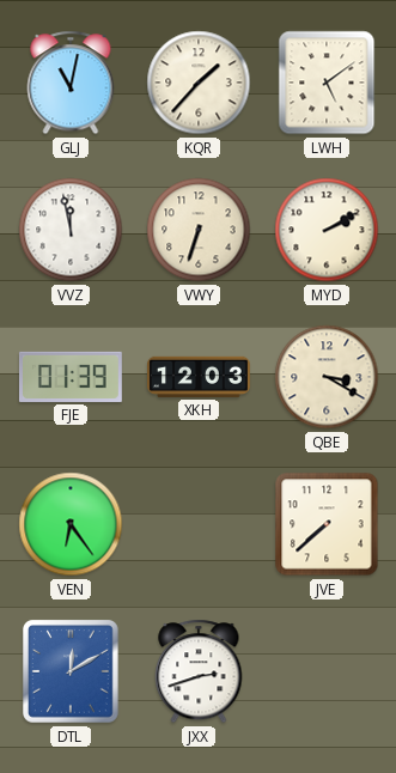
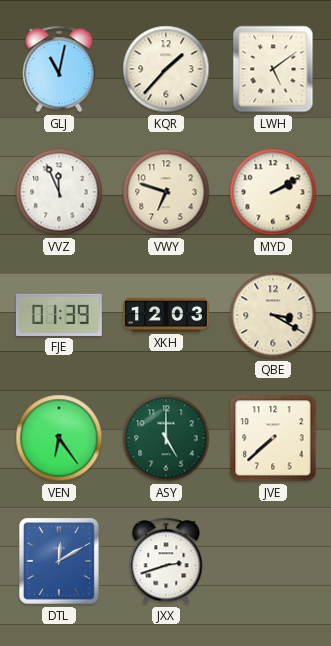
VVZ: 11:58 -> 11:56 (59, 192)
VWY: 6:33 -> 6:48 (166, 192)
ASY: none -> 5:00 (166, 438)
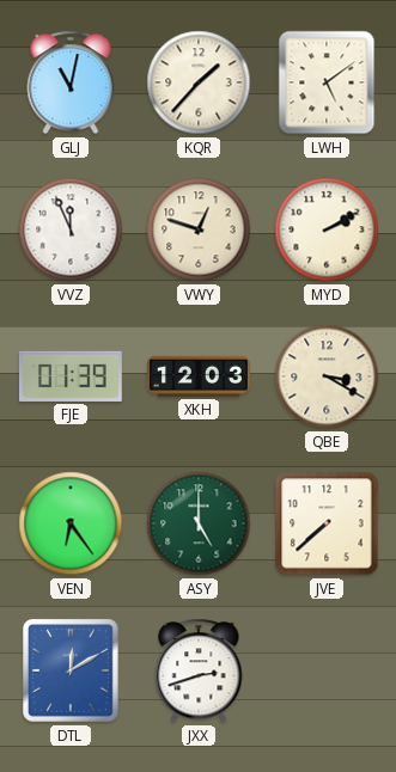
VWY: 6:48 -> 12:48 (199, 229)
